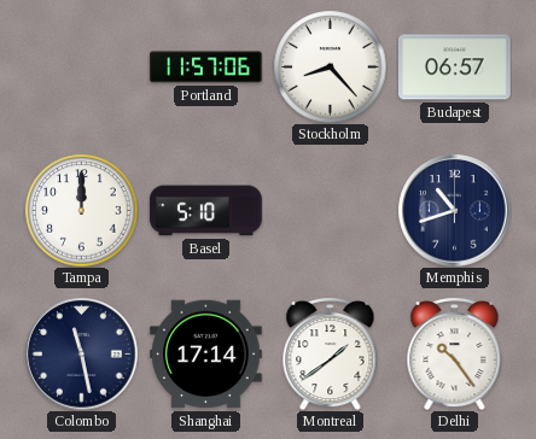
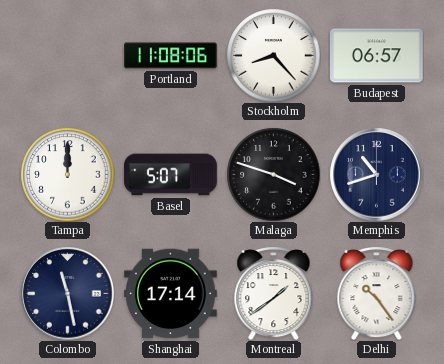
Portland: 11:57 -> 11:08 (171, 56)
Basel: 5:10 -> 5:07 (171, 175)
Malaga: none -> 3:48 (273, 174)
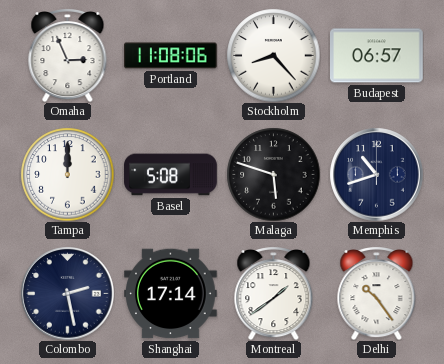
Omaha: none -> 2:56 (68, 56)
Basel: 5:07 -> 5:08 (171, 175)
Malaga: 3:48 -> 5:48 (273, 174)
Colombo: 11:28 -> 2:28 (67, 293)
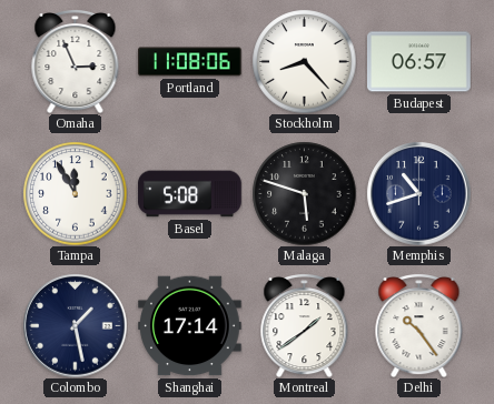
Tampa: 12:00 -> 11:55 (75, 193)
Colombo: 2:28 -> 1:28 (75, 325)
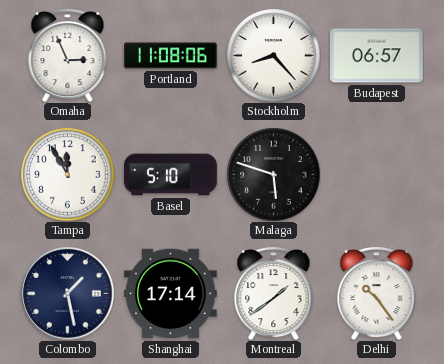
Basel: 5:08 -> 5:10 (171, 175)
Memphis: 10:42 -> none (418, 193)
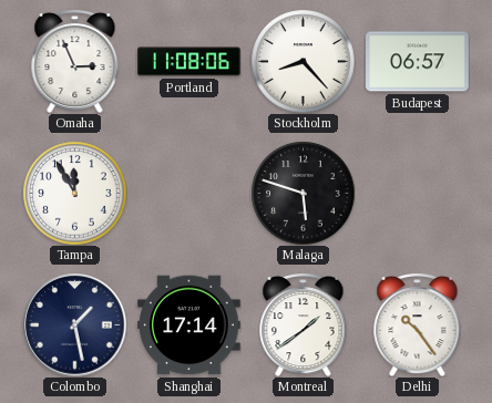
Basel: 5:10 -> none (171, 175)
